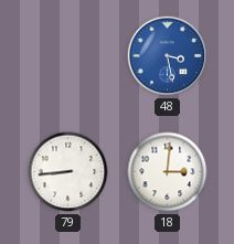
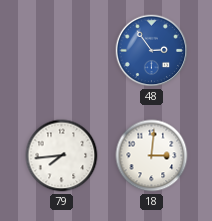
48: 3:28 -> 2:54 (152, 51)
79: 8:44 -> 7:44 (62, 156)
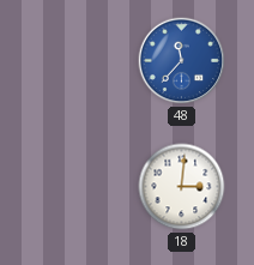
48: 2:54 -> 11:37 (182, 61)
79: 7:44 -> none (62, 156)
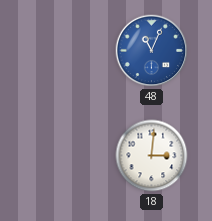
48: 11:37 -> 11:04 (152, 51)
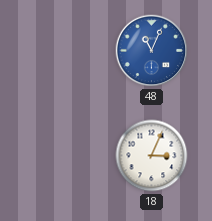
18: 3:01 -> 3:04 (152, 156)
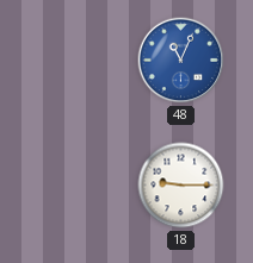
18: 3:04 -> 9:15 (181, 186)
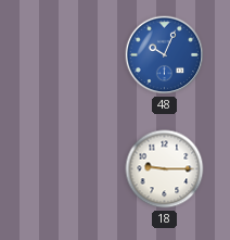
48: 11:04 -> 10:04 (165, 55)
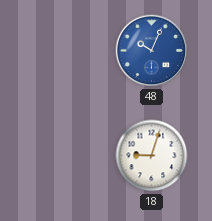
18: 9:15 -> 9:03 (152, 156)
